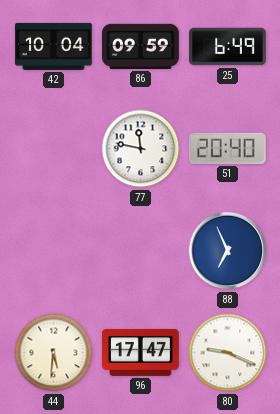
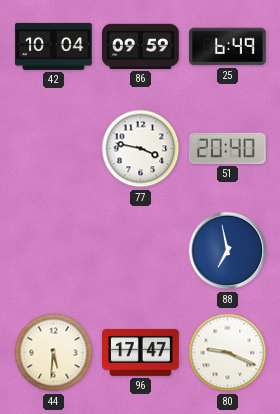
77: 11:47 -> 3:47 (141, 149)
88: 6:56 -> 6:58 (228, 251)
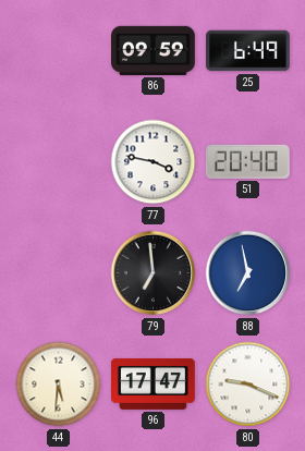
42: 10:04 -> none (54, 46)
79: none -> 6:59 (154, 273)
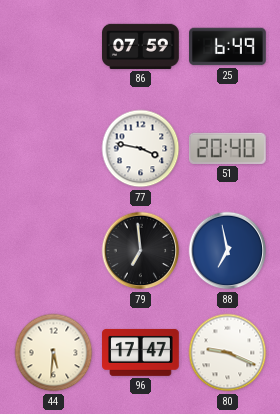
86: 09:59 -> 07:59 (141, 46)
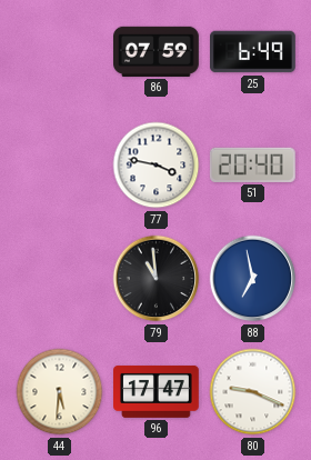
79: 6:59 -> 10:59 (157, 279)
